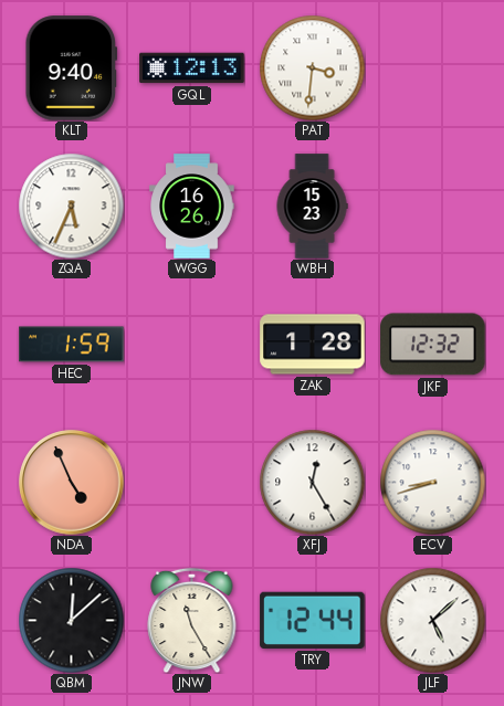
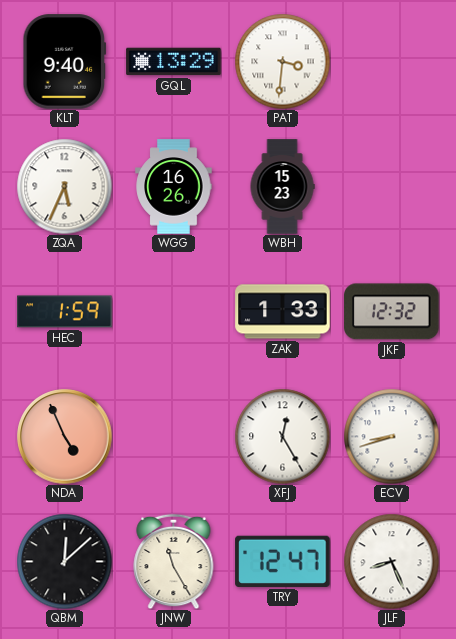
GQL: 12:13 -> 13:29 (174, 62)
ZAK: 1:28 -> 1:33 (283, 312)
TRY: 12:44 -> 12:47 (283, 561)
JLF: 5:08 -> 8:26 (391, 561)
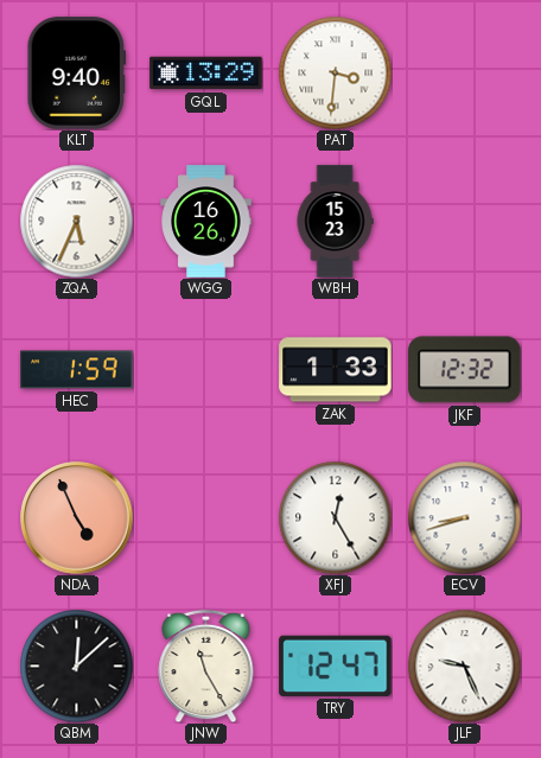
JLF: 8:26 -> 9:26 (464, 665)
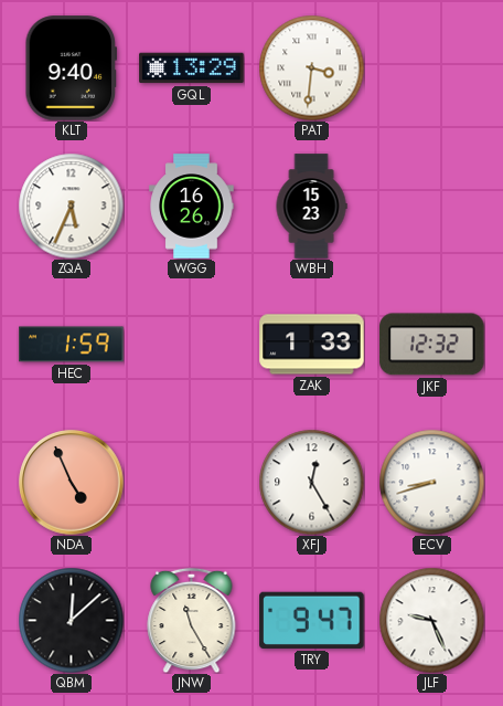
TRY: 12:47 -> 9:47 (312, 620)
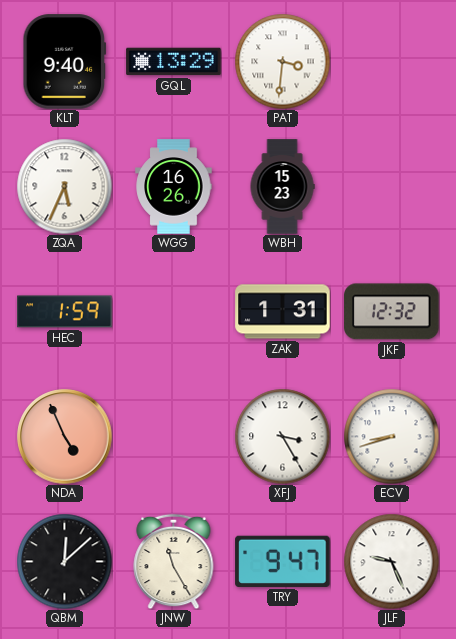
ZAK: 1:33 -> 1:31 (283, 312)
XFJ: 12:25 -> 3:25 (282, 436)
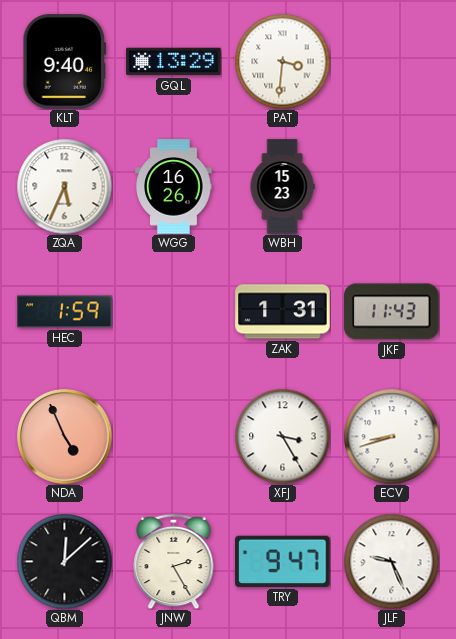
JKF: 12:32 -> 11:43 (392, 312)
JNW: 11:25 -> 2:25 (174, 561)
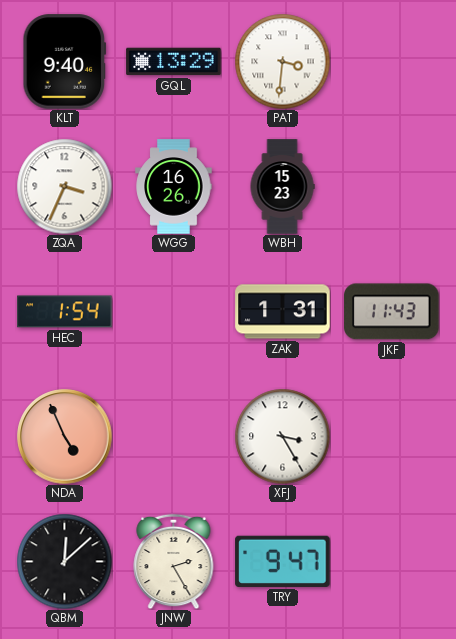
ZQA: 5:34 -> 3:34 (64, 186)
HEC: 1:59 -> 1:54 (65, 312)
ECV: 8:42 -> none (391, 436)
JLF: 9:26 -> none (391, 561)
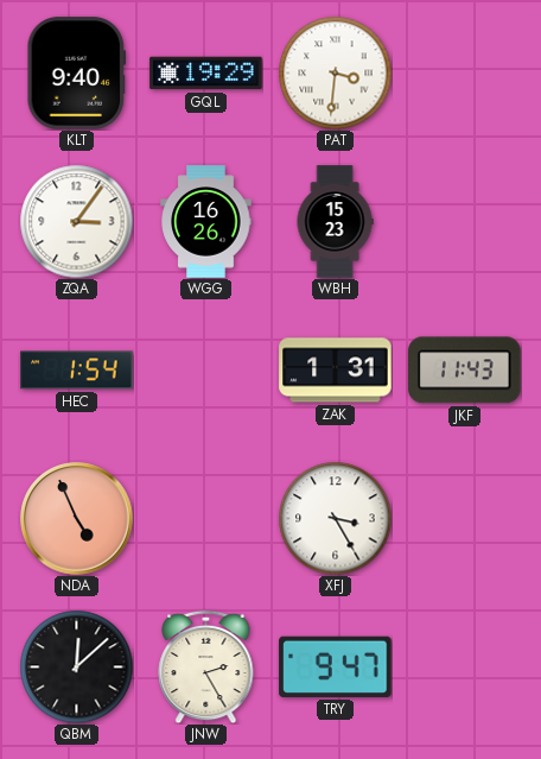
GQL: 13:29 -> 19:29 (206, 74)
ZQA: 3:34 -> 3:06 (76, 221)
